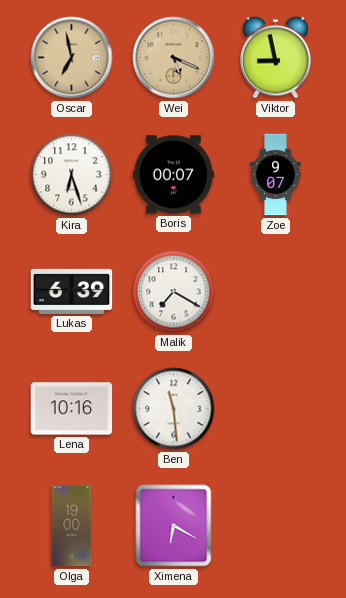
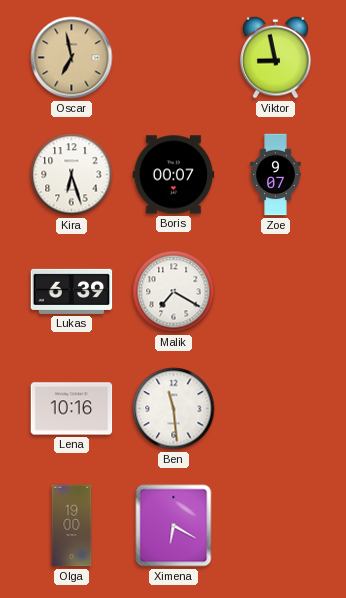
Wei: 5:19 -> none (174, 58)
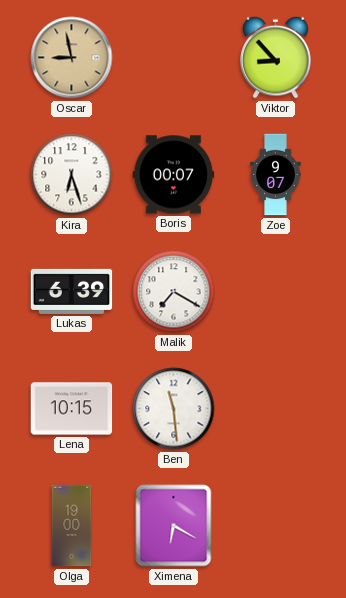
Oscar: 6:58 -> 8:58 (72, 58)
Viktor: 8:58 -> 8:53 (276, 57)
Lena: 10:16 -> 10:15 (72, 409)
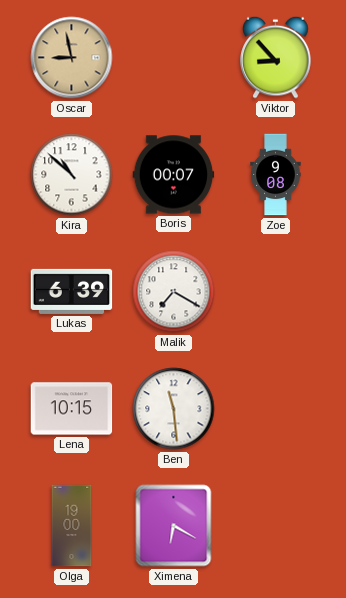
Kira: 6:27 -> 10:52 (72, 175)
Zoe: 9:07 -> 9:08 (276, 175)
